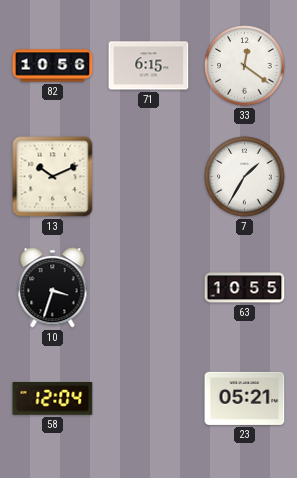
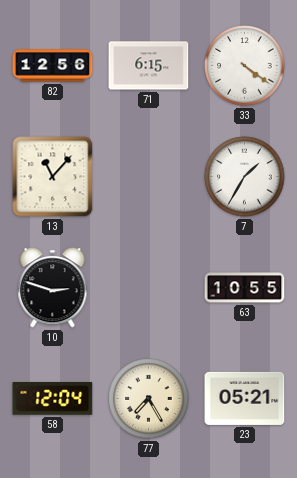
82: 10:56 -> 12:56 (53, 66)
33: 12:21 -> 4:21 (245, 66)
13: 10:11 -> 11:07 (53, 177)
10: 3:33 -> 2:48 (53, 288)
77: none -> 7:25 (149, 399)
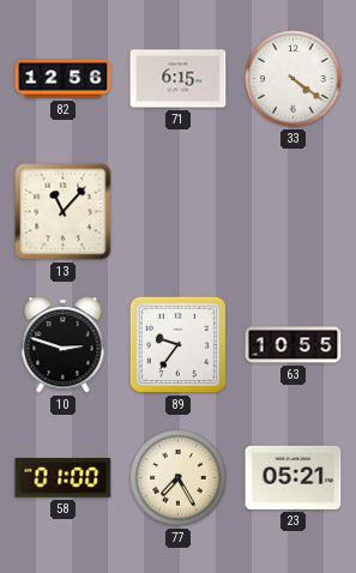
7: 1:35 -> none (245, 177)
89: none -> 9:36 (177, 344)
58: 12:04 -> 01:00 (64, 478)
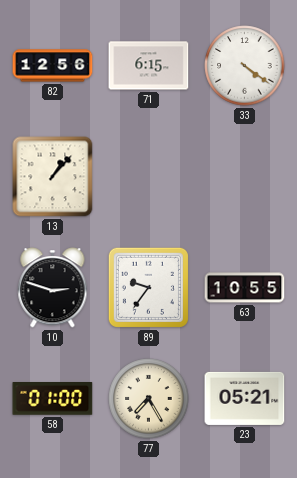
13: 11:07 -> 1:07 (53, 177)
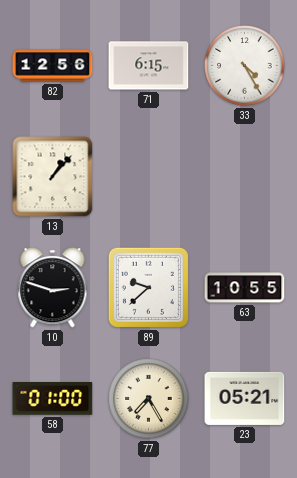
33: 4:21 -> 4:25 (245, 66)
89: 9:36 -> 9:38 (148, 287)
